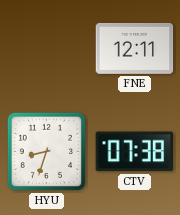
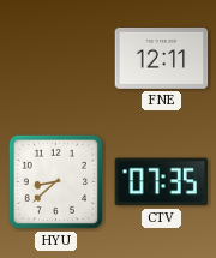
HYU: 8:33 -> 8:38 (55, 181)
CTV: 07:38 -> 07:35 (161, 182)
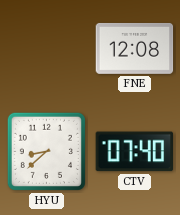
FNE: 12:11 -> 12:08 (135, 48)
CTV: 07:35 -> 07:40 (134, 152)
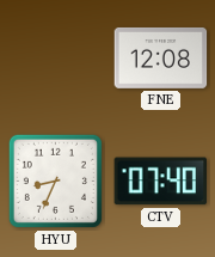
HYU: 8:38 -> 8:34 (55, 180)
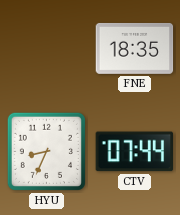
FNE: 12:08 -> 18:35 (135, 48)
CTV: 07:40 -> 07:44 (134, 152)
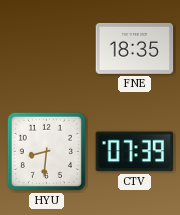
HYU: 8:34 -> 8:31 (46, 151)
CTV: 07:44 -> 07:39 (134, 152)
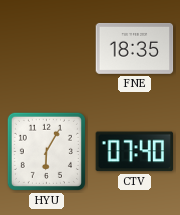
HYU: 8:31 -> 6:05 (46, 151)
CTV: 07:39 -> 07:40 (134, 152)
